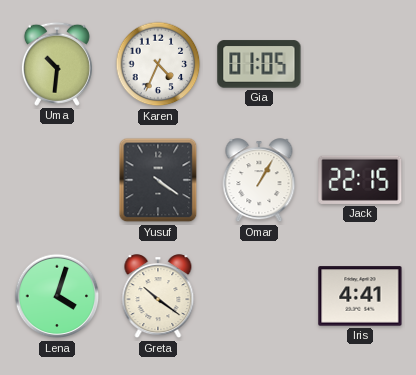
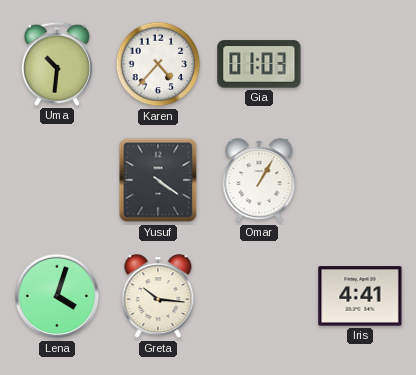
Karen: 4:34 -> 4:37 (158, 64)
Gia: 01:05 -> 01:03 (259, 64)
Jack: 22:15 -> none (360, 180)
Greta: 10:21 -> 10:16 (158, 297)
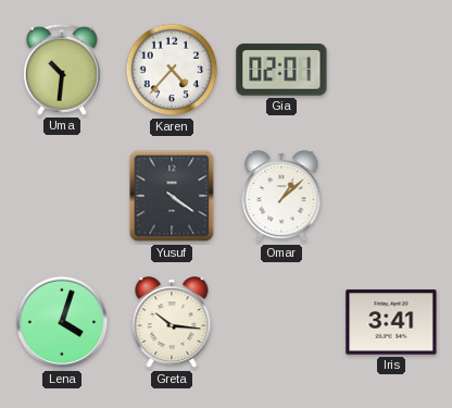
Gia: 01:03 -> 02:01 (281, 70)
Omar: 1:05 -> 1:08 (281, 197)
Iris: 4:41 -> 3:41 (391, 322)
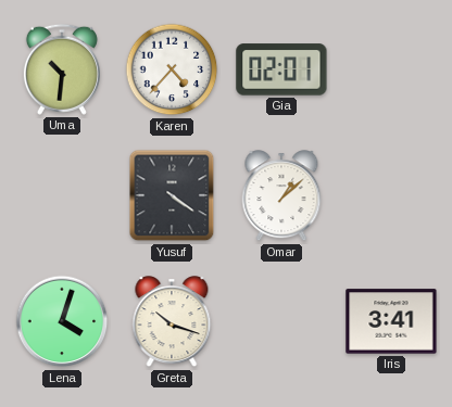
Greta: 10:16 -> 10:18 (172, 322)
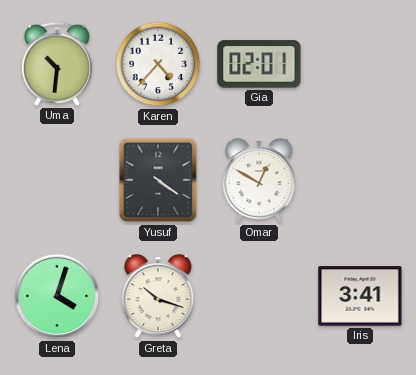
Omar: 1:08 -> 12:50 (259, 181)
